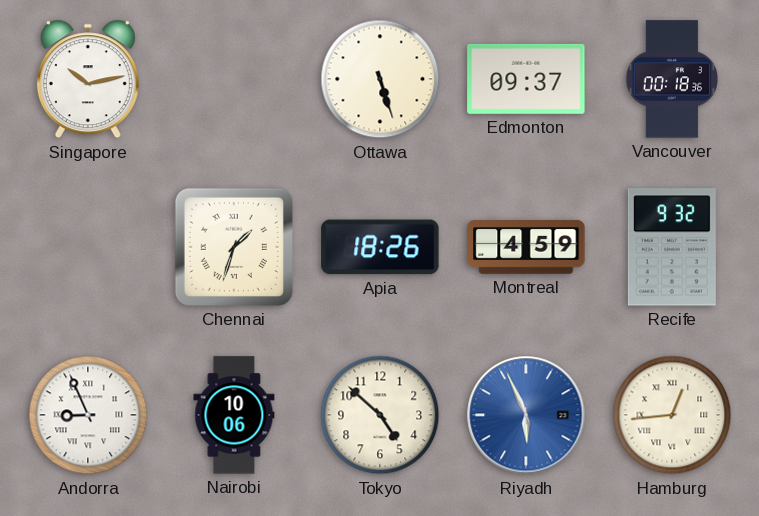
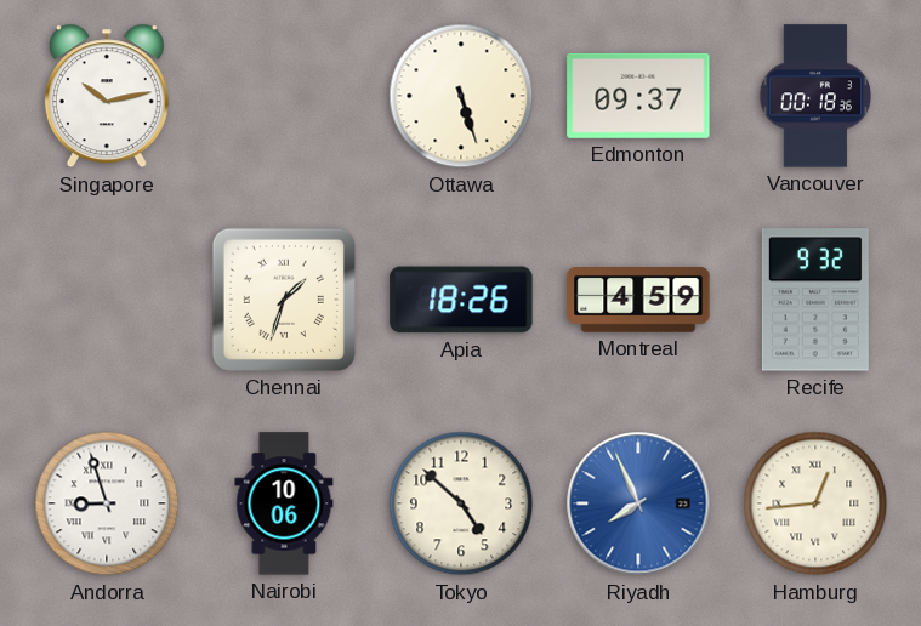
Andorra: 8:56 -> 8:57 (107, 503)
Riyadh: 5:56 -> 7:56 (638, 503)
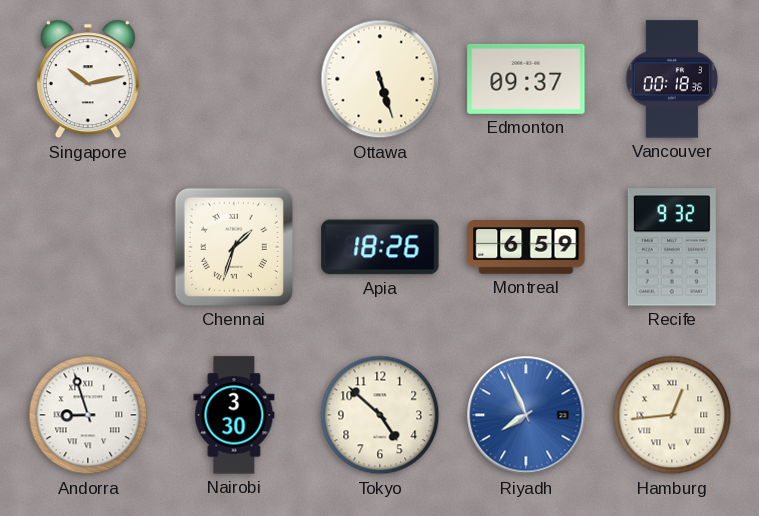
Montreal: 4:59 -> 6:59 (526, 248)
Nairobi: 10:06 -> 3:30 (234, 415)
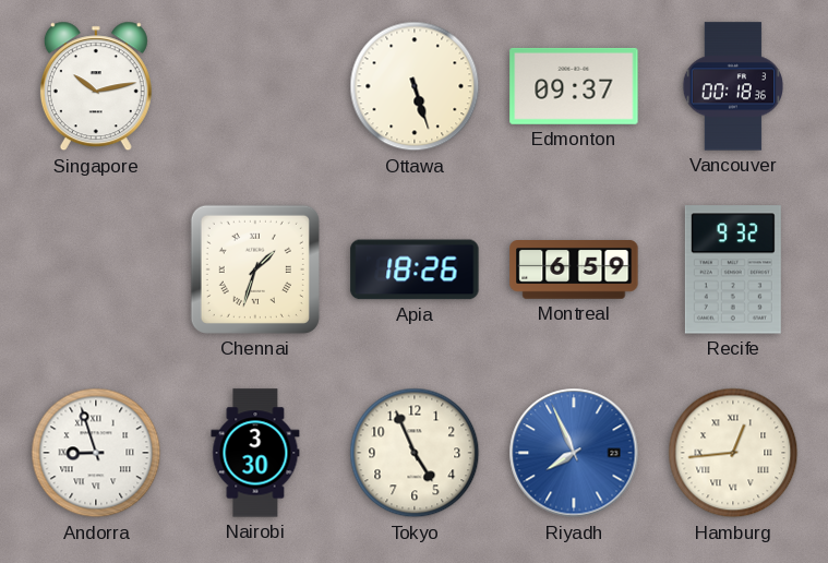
Tokyo: 4:52 -> 4:56 (415, 453)
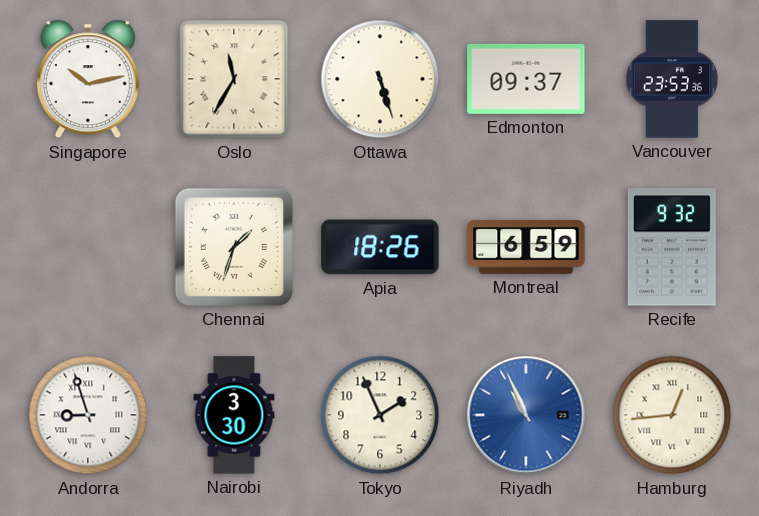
Oslo: none -> 11:35 (234, 79)
Vancouver: 00:18 -> 23:53 (672, 79)
Tokyo: 4:56 -> 1:56 (380, 415)
Riyadh: 7:56 -> 10:56 (526, 415)
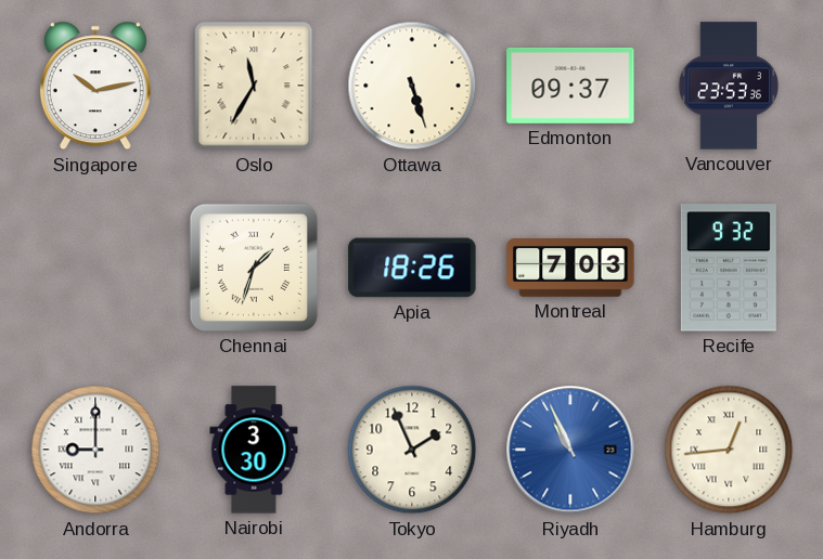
Montreal: 6:59 -> 7:03 (570, 269)
Andorra: 8:57 -> 9:00 (95, 450)
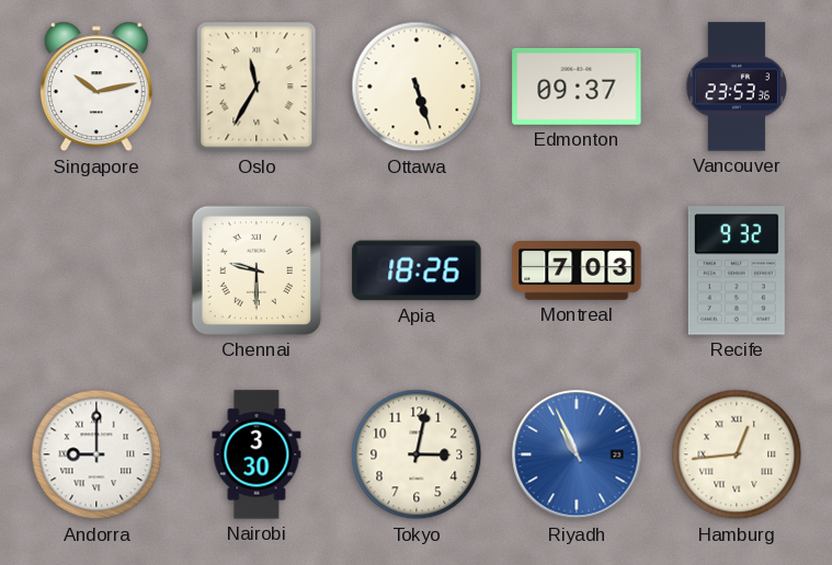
Chennai: 1:33 -> 9:30 (257, 270)
Tokyo: 1:56 -> 3:02 (417, 454)
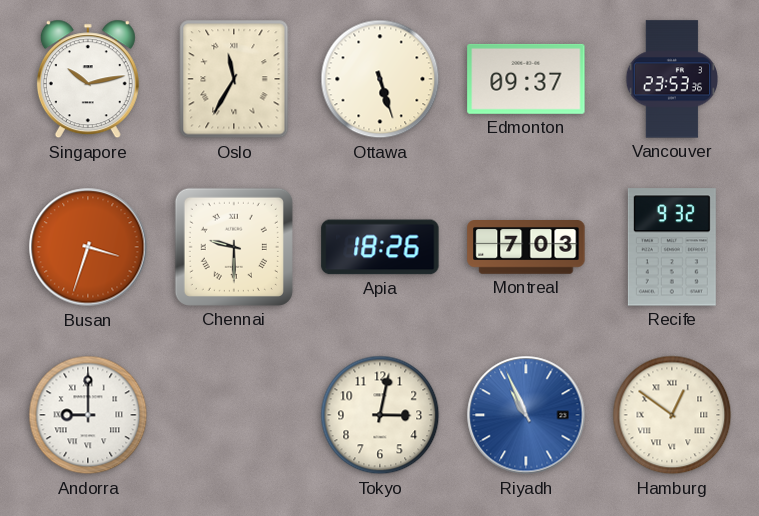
Busan: none -> 3:33 (88, 247)
Nairobi: 3:30 -> none (257, 454)
Hamburg: 12:44 -> 12:51 (672, 415)
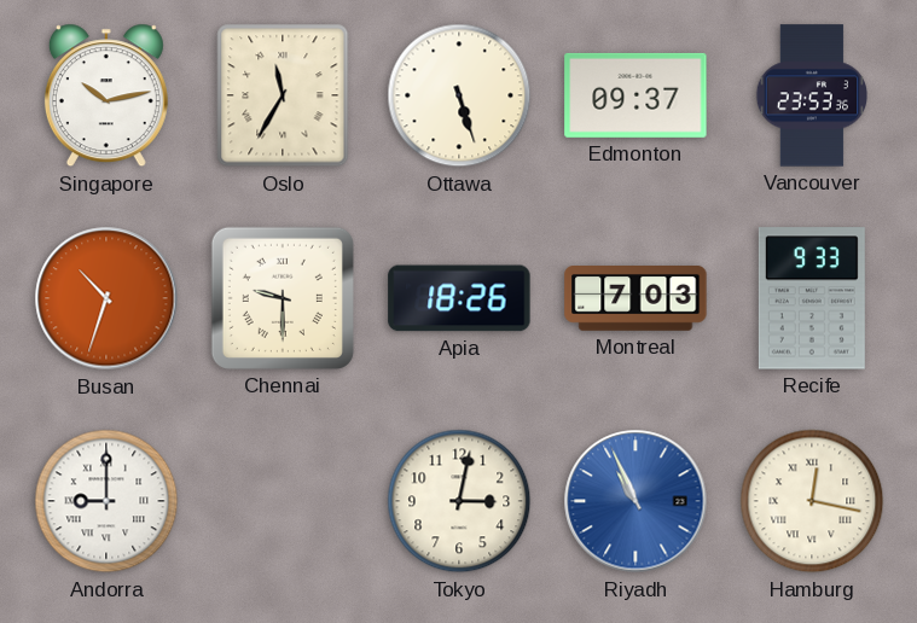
Busan: 3:33 -> 10:33 (106, 298)
Recife: 9:32 -> 9:33 (812, 298)
Hamburg: 12:51 -> 12:17 (812, 501)
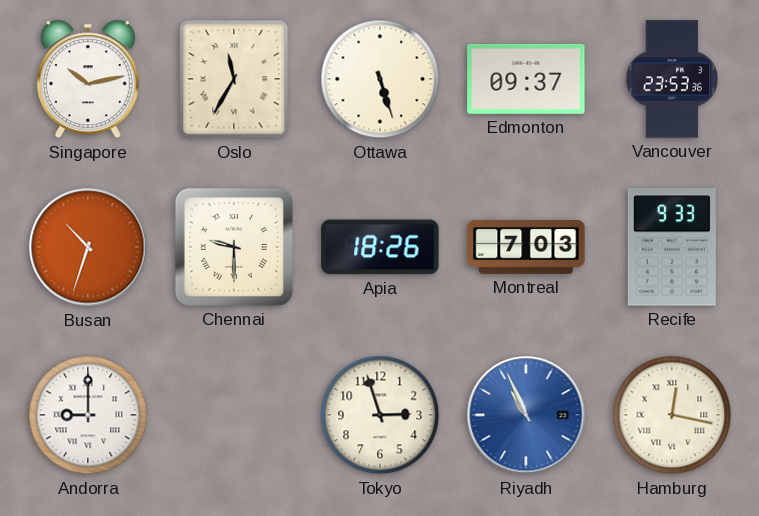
Tokyo: 3:02 -> 2:57 (380, 415)
